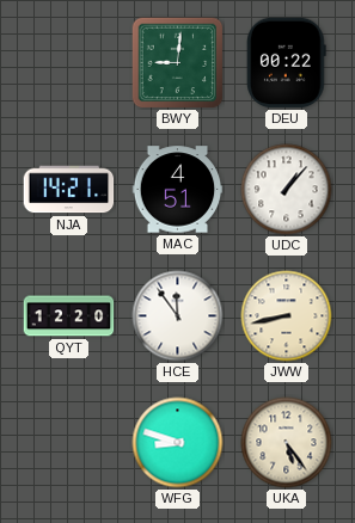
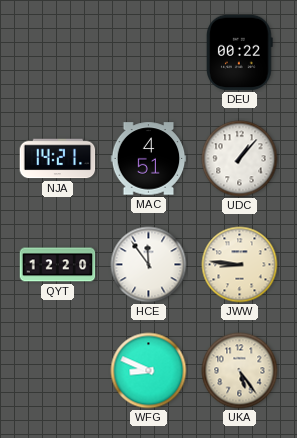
BWY: 9:01 -> none (177, 62)
JWW: 8:43 -> 8:46 (240, 265)
WFG: 8:48 -> 8:49 (149, 371)
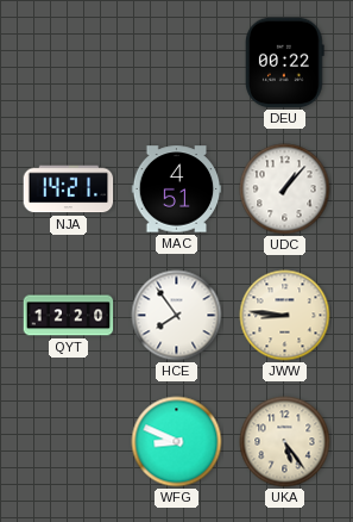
HCE: 11:54 -> 7:54 (177, 316)
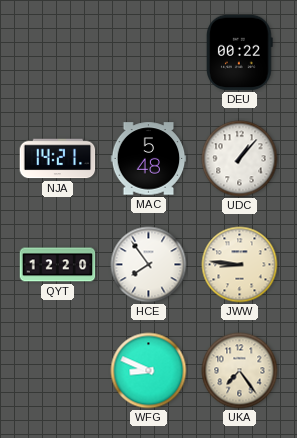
MAC: 4:51 -> 5:48 (149, 159)
UKA: 5:24 -> 7:24 (240, 371)
